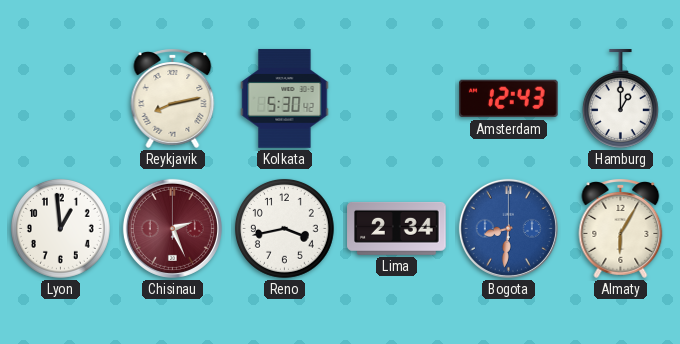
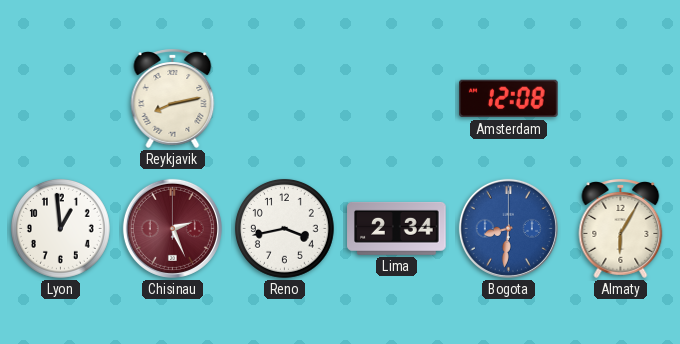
Kolkata: 5:30 -> none (285, 99)
Amsterdam: 12:43 -> 12:08 (509, 99)
Hamburg: 1:00 -> none (620, 99)
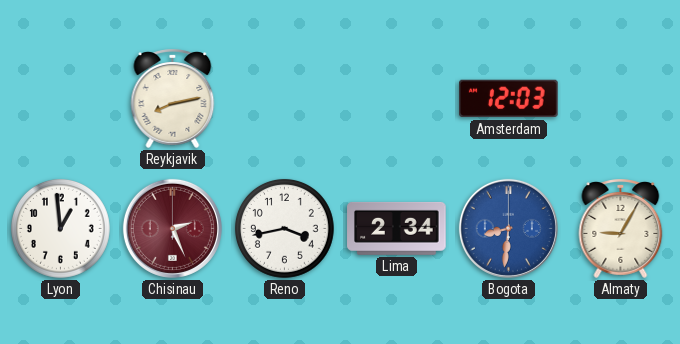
Amsterdam: 12:08 -> 12:03 (509, 99)
Almaty: 6:05 -> 9:05 (621, 228)
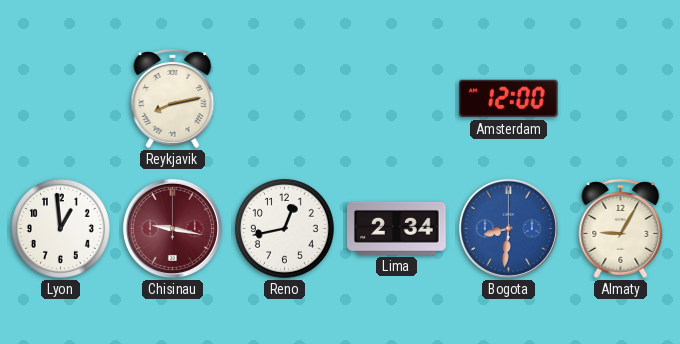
Amsterdam: 12:03 -> 12:00 (509, 99)
Chisinau: 2:26 -> 9:17 (172, 228)
Reno: 3:43 -> 12:43 (284, 228)
